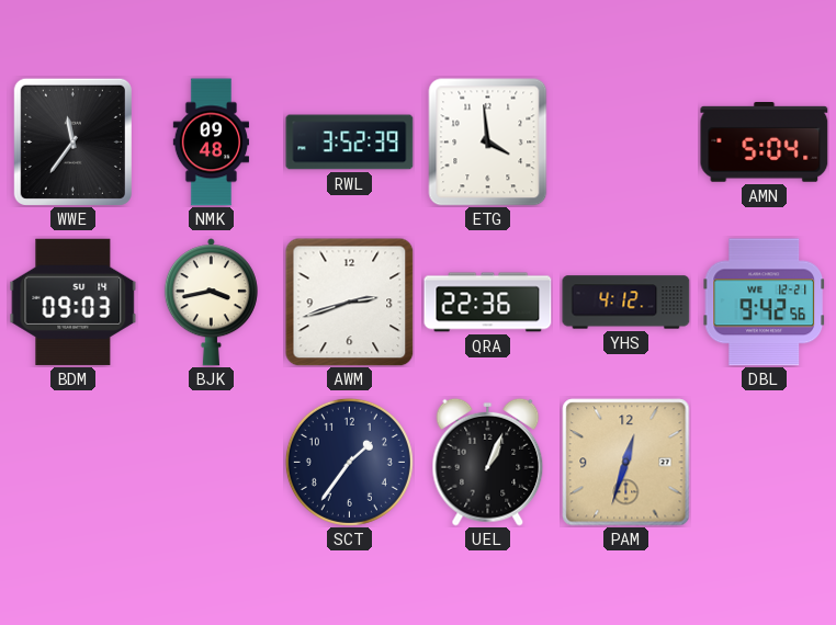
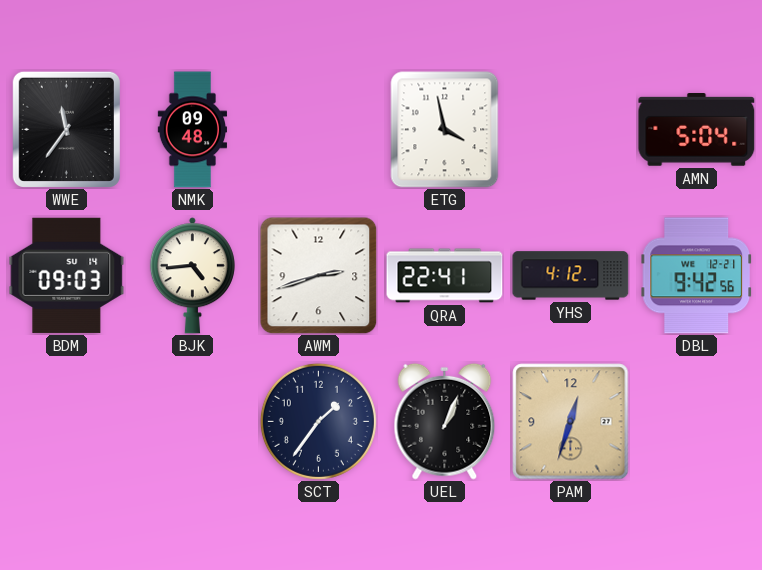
RWL: 3:52 -> none (350, 143)
ETG: 3:59 -> 3:58 (445, 130)
BJK: 3:43 -> 4:44 (192, 276)
QRA: 22:36 -> 22:41 (445, 276)
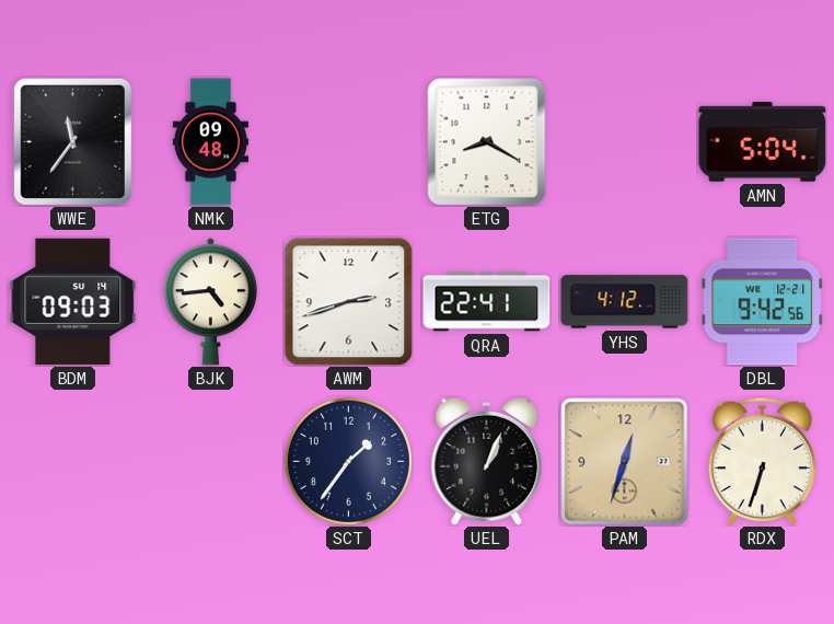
ETG: 3:58 -> 8:20 (487, 142)
RDX: none -> 6:33 (762, 461)
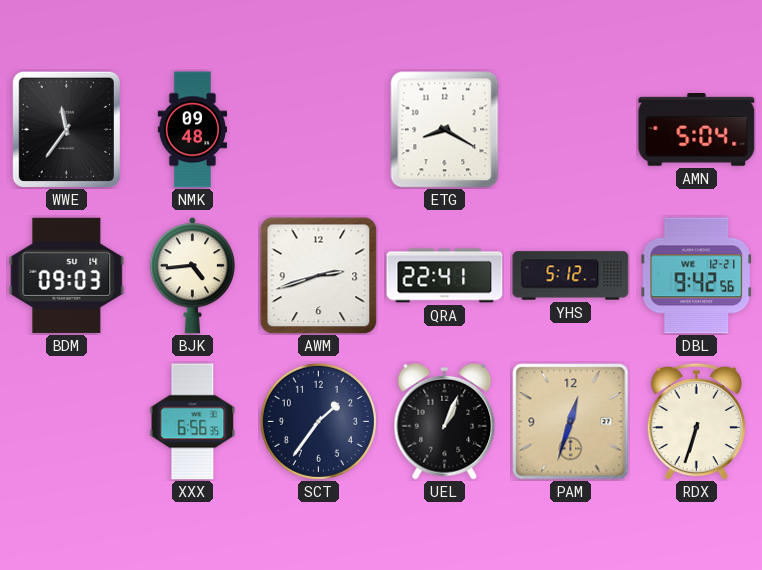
YHS: 4:12 -> 5:12 (571, 276)
XXX: none -> 6:56 (193, 422)
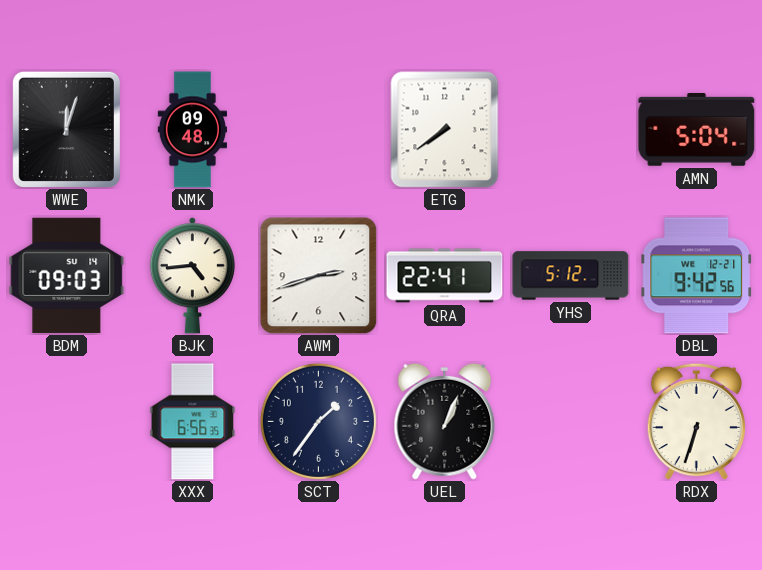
WWE: 11:36 -> 12:03 (66, 129)
ETG: 8:20 -> 7:39 (445, 130)
PAM: 12:33 -> none (571, 422)
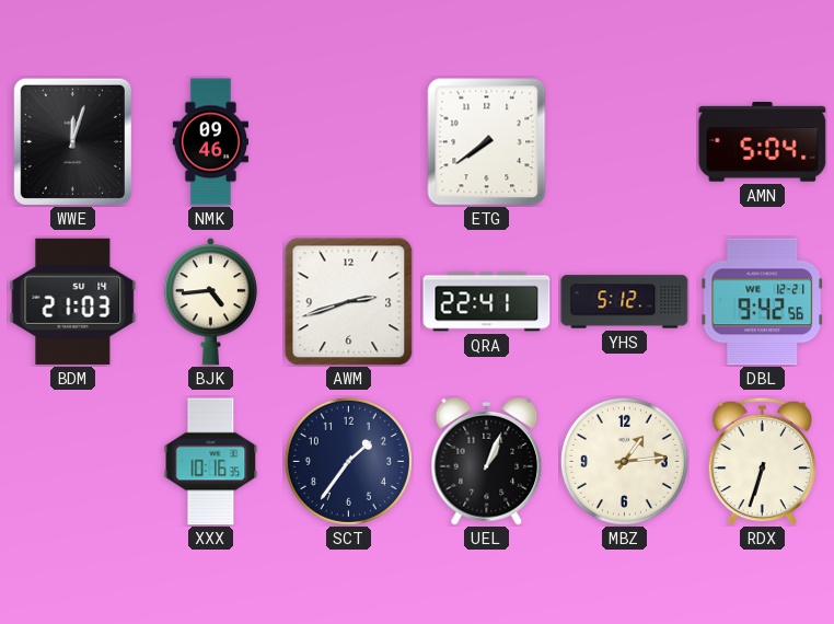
NMK: 09:48 -> 09:46 (210, 142)
BDM: 09:03 -> 21:03 (73, 301)
XXX: 6:56 -> 10:16 (211, 462)
MBZ: none -> 1:14 (624, 461)
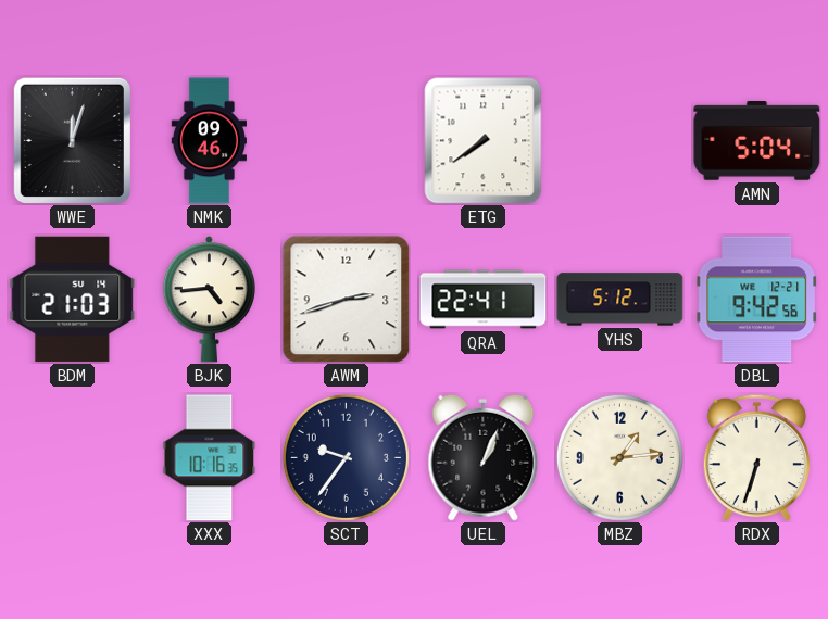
SCT: 1:36 -> 9:36 (346, 457)
